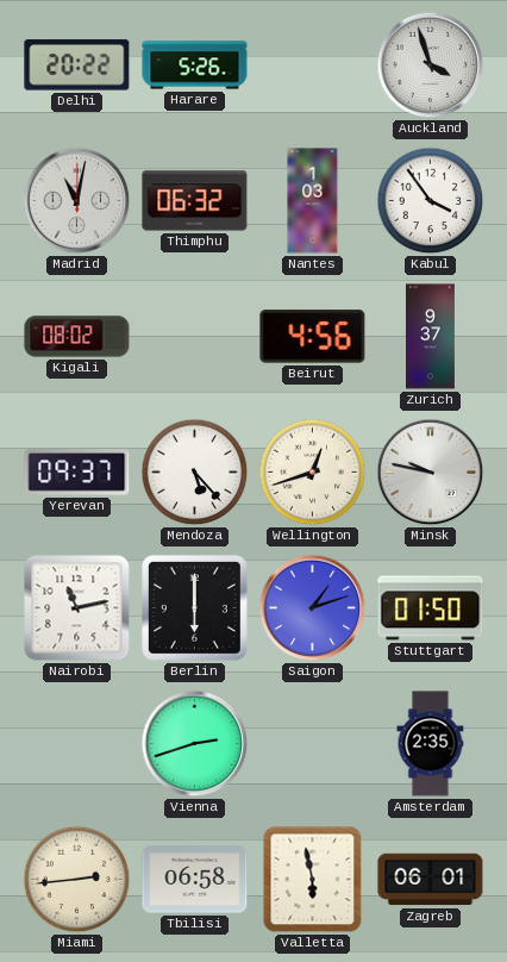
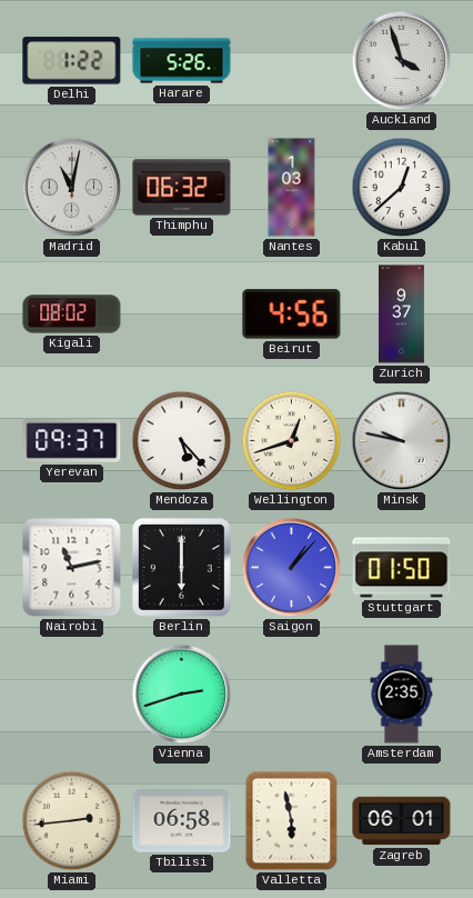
Delhi: 20:22 -> 1:22 (72, 61)
Kabul: 3:54 -> 12:38 (402, 188)
Saigon: 1:12 -> 1:07 (292, 568)
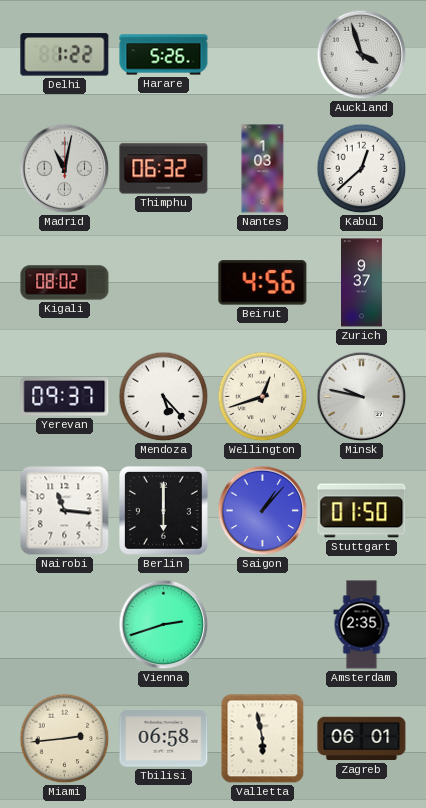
Nairobi: 11:13 -> 11:16 (65, 511)
